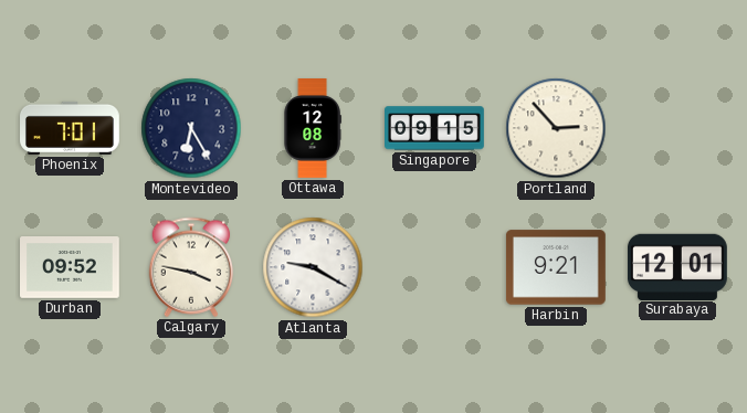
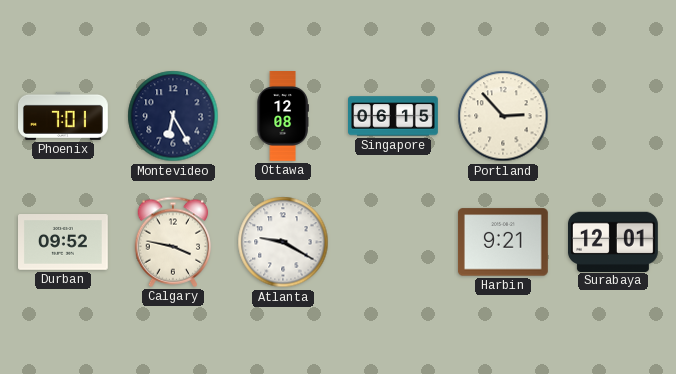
Singapore: 09:15 -> 06:15 (394, 116)
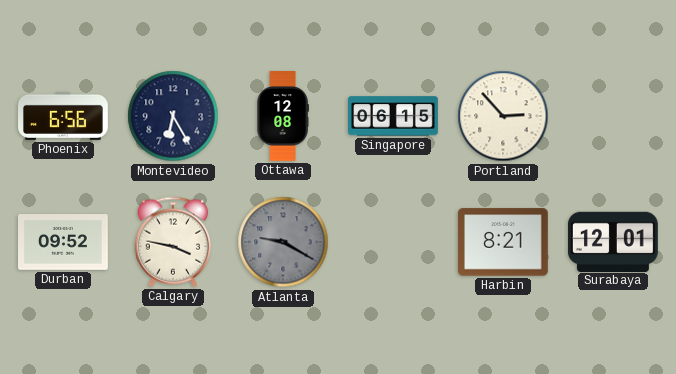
Phoenix: 7:01 -> 6:56 (64, 116)
Atlanta dial: white -> grey (283, 242)
Harbin: 9:21 -> 8:21 (503, 242)
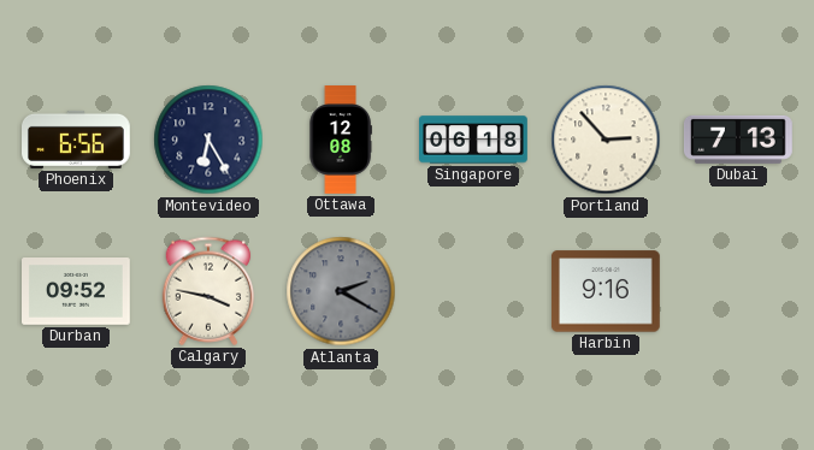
Singapore: 06:15 -> 06:18 (474, 140)
Dubai: none -> 7:13 (738, 140)
Atlanta: 9:20 -> 2:20 (341, 291)
Harbin: 8:21 -> 9:16 (606, 291)
Surabaya: 12:01 -> none (614, 241)
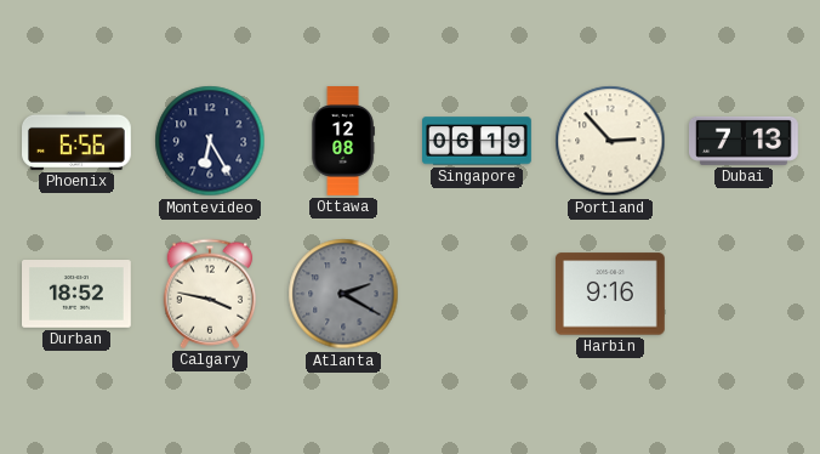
Singapore: 06:18 -> 06:19 (478, 141)
Durban: 09:52 -> 18:52 (78, 295)
